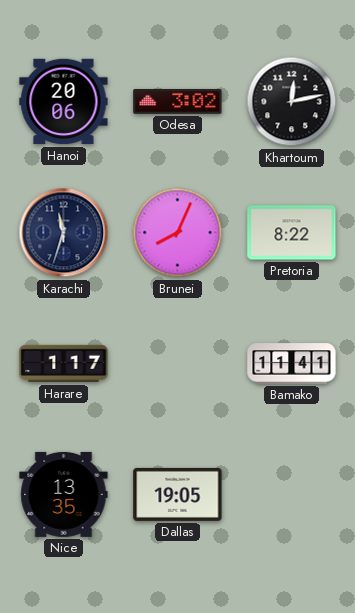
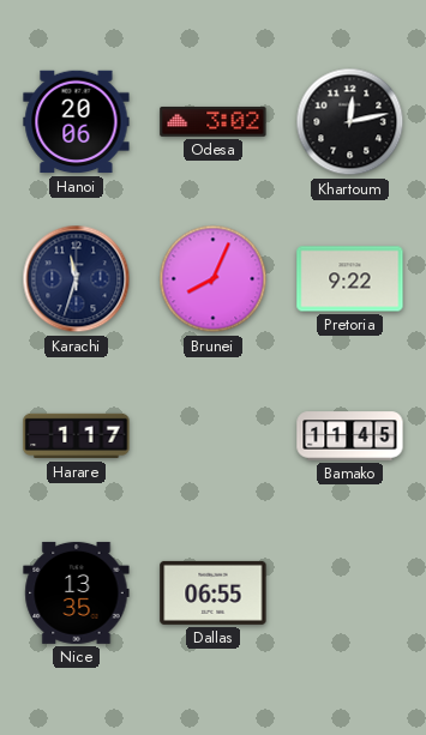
Pretoria: 8:22 -> 9:22 (350, 279)
Bamako: 11:41 -> 11:45 (350, 436)
Dallas: 19:05 -> 06:55 (214, 592)
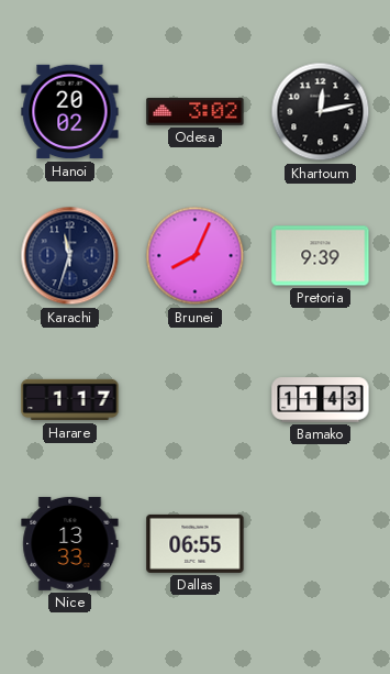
Hanoi: 20:06 -> 20:02 (70, 112)
Pretoria: 9:22 -> 9:39 (321, 256)
Bamako: 11:45 -> 11:43 (321, 400)
Nice: 13:35 -> 13:33 (70, 543)
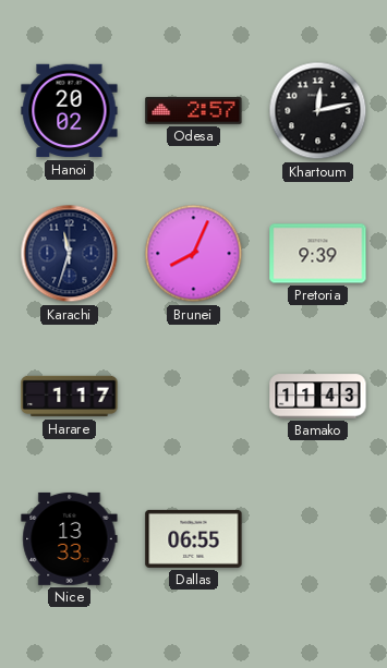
Odesa: 3:02 -> 2:57 (194, 110)
